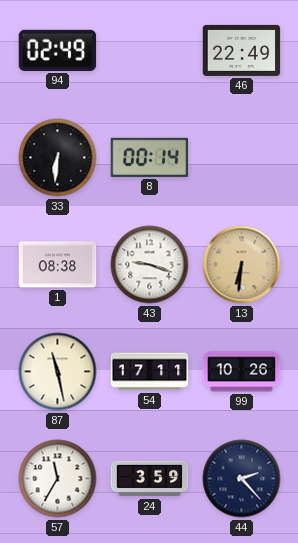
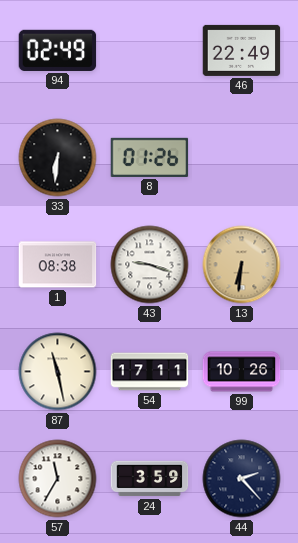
8: 00:14 -> 01:26 (150, 157)
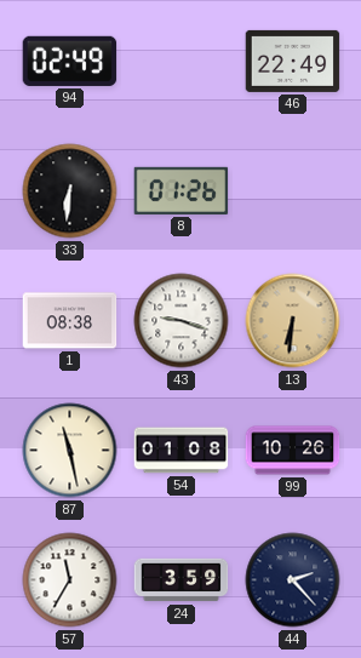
54: 17:11 -> 01:08 (182, 451)
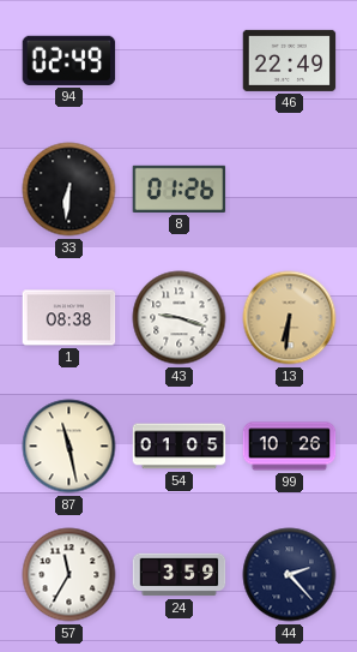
54: 01:08 -> 01:05 (180, 447)
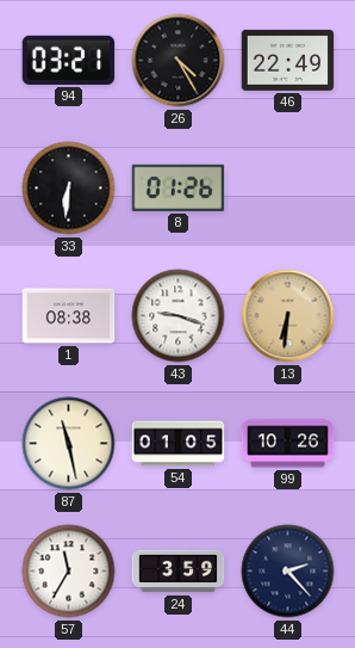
94: 02:49 -> 03:21 (69, 60)
26: none -> 4:25 (179, 61)
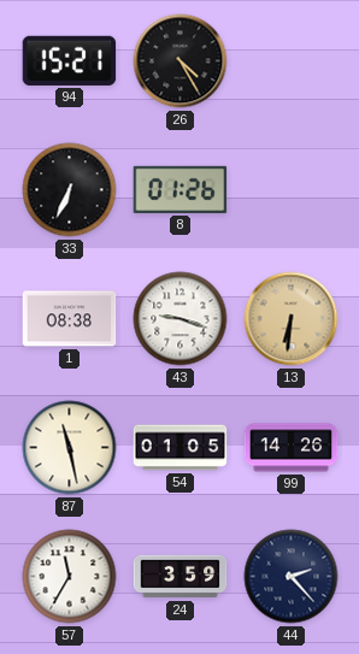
94: 03:21 -> 15:21 (70, 60)
46: 22:49 -> none (288, 60)
33: 6:31 -> 6:34 (70, 190)
99: 10:26 -> 14:26 (292, 448)
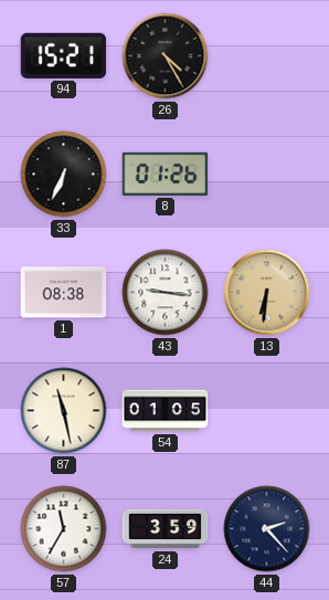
43: 9:18 -> 9:16 (166, 293)
99: 14:26 -> none (292, 448)
